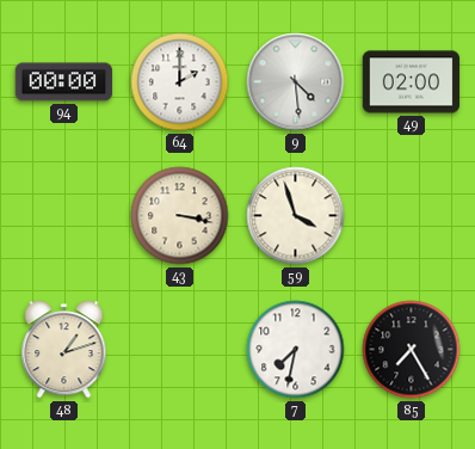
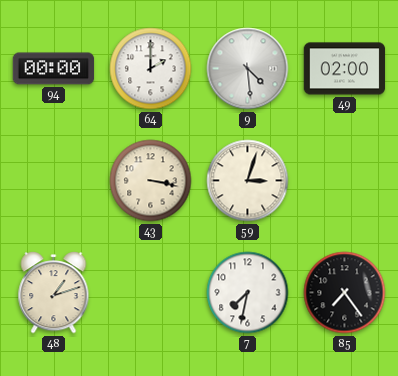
59: 3:57 -> 3:03 (248, 181)
85: 7:25 -> 7:24 (345, 293)
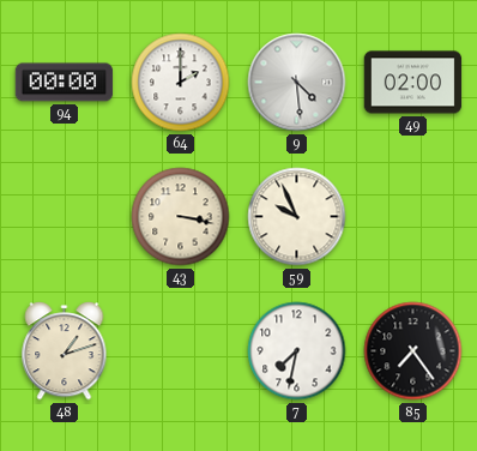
59: 3:03 -> 9:56 (297, 217)
